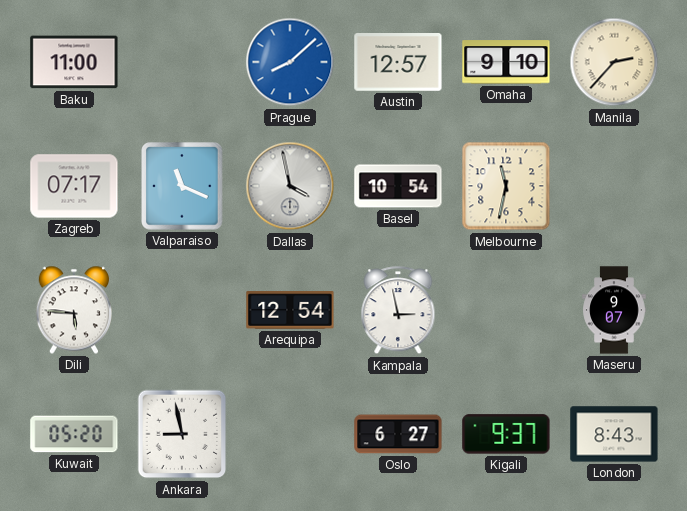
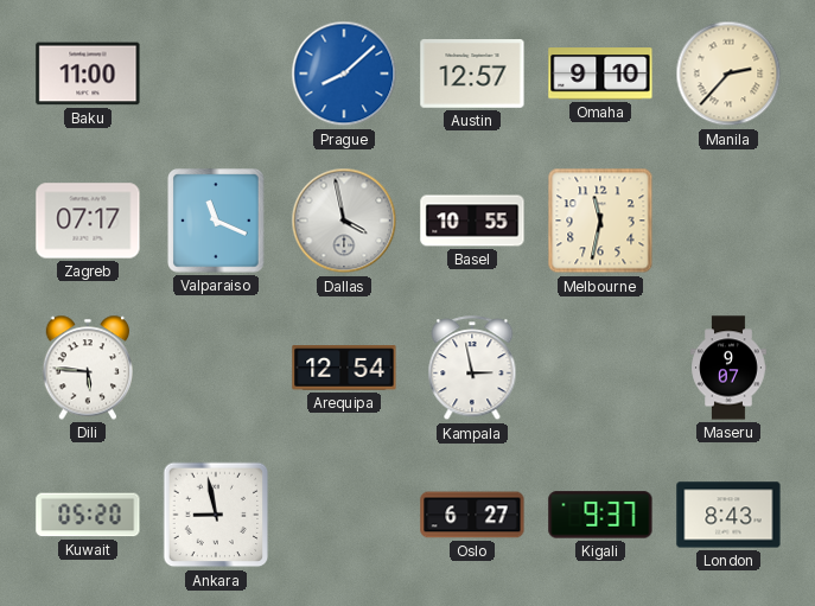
Basel: 10:54 -> 10:55 (472, 221)
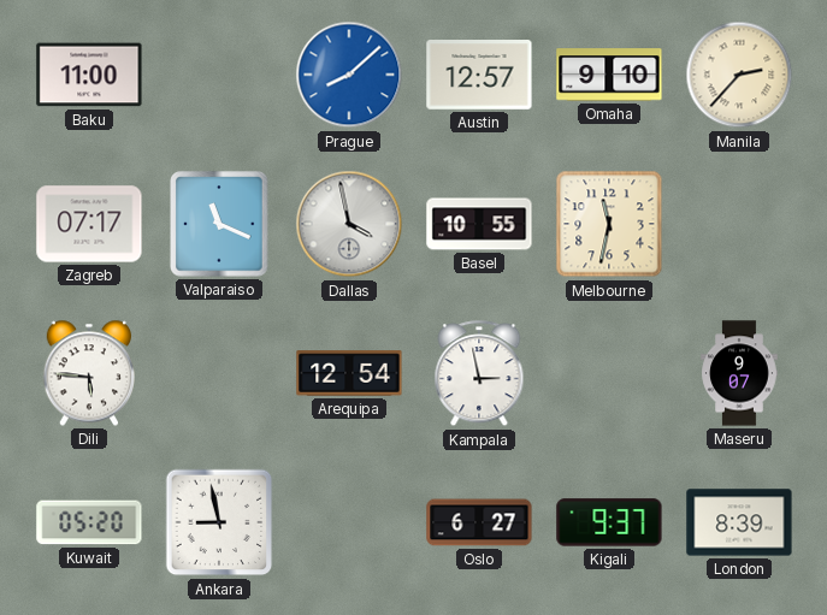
London: 8:43 -> 8:39 (739, 522)
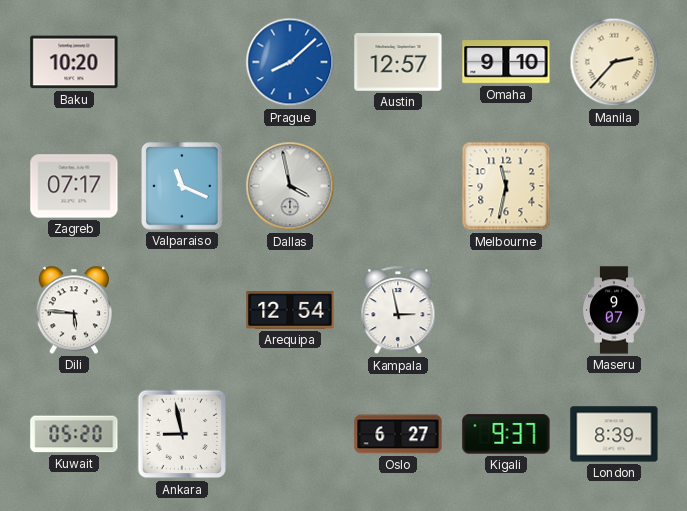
Baku: 11:00 -> 10:20 (74, 62)
Basel: 10:55 -> none (479, 224)
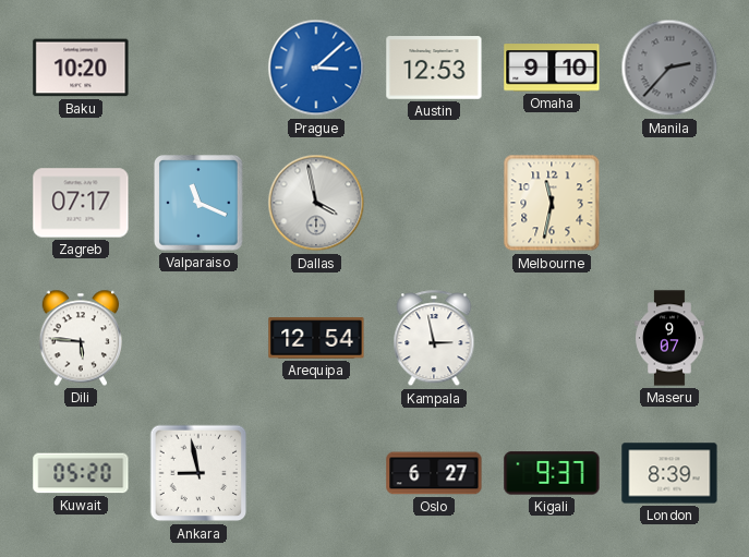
Prague: 8:08 -> 3:08 (316, 68)
Austin: 12:57 -> 12:53 (434, 69)
Manila dial: cream -> grey (669, 68)
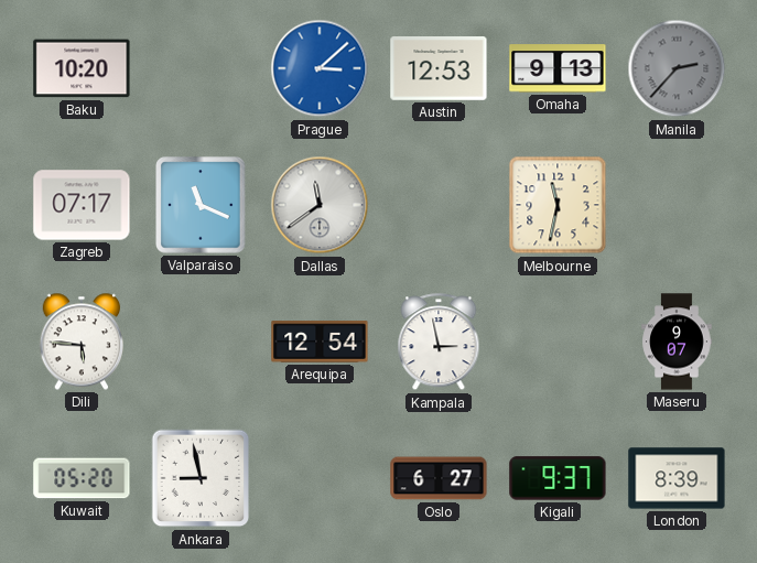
Omaha: 9:10 -> 9:13 (558, 68)
Dallas: 3:58 -> 11:39 (320, 205)
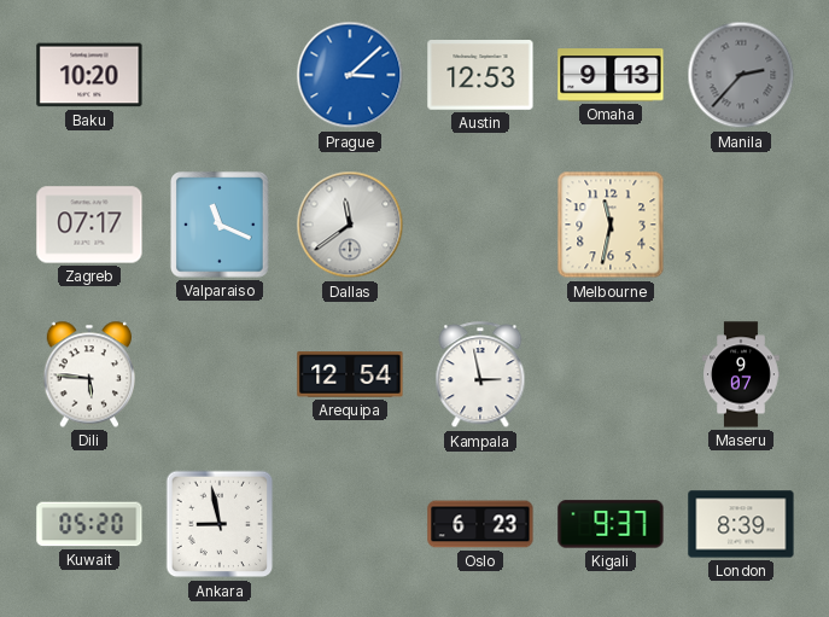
Oslo: 6:27 -> 6:23 (480, 524)
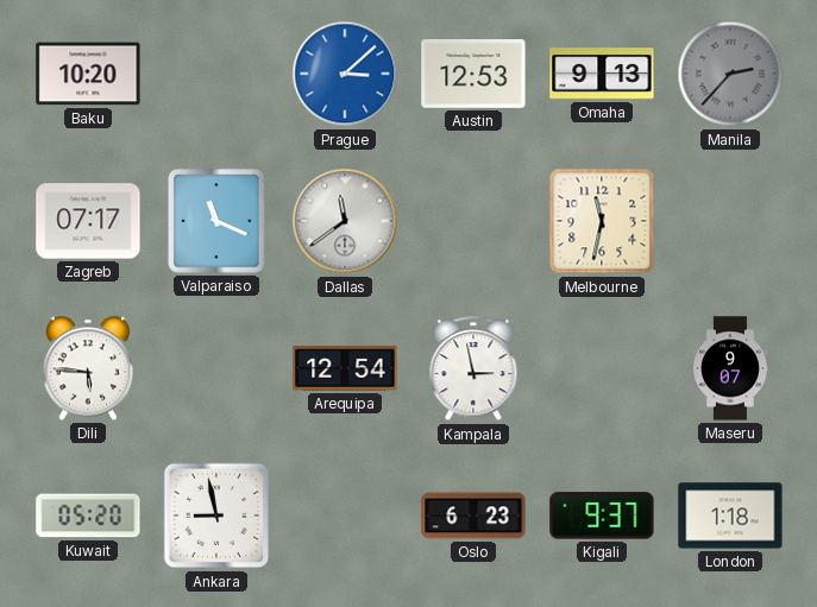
London: 8:39 -> 1:18 (730, 516)
